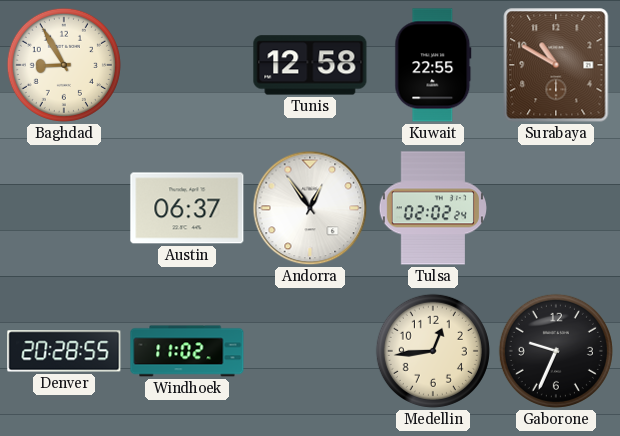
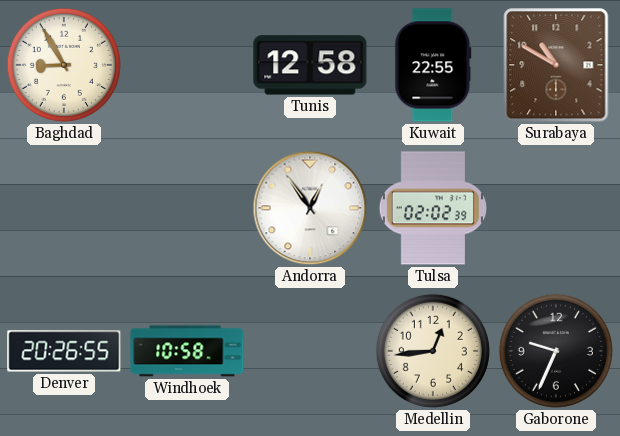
Austin: 06:37 -> none (187, 208)
Tulsa: 02:02:24 -> 02:02:39 (432, 208)
Denver: 20:28 -> 20:26 (64, 351)
Windhoek: 11:02 -> 10:58 (187, 351)
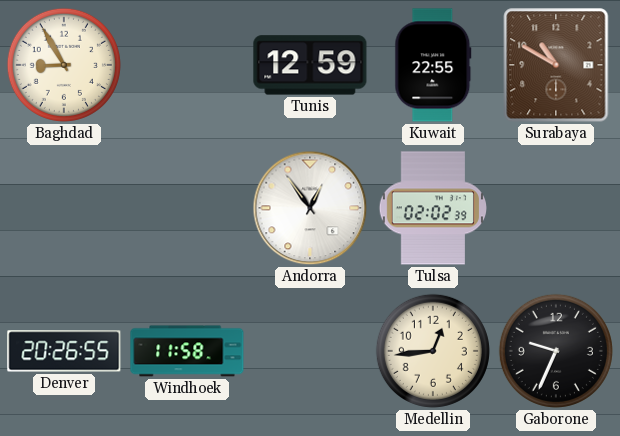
Tunis: 12:58 -> 12:59 (310, 65)
Windhoek: 10:58 -> 11:58 (187, 351)
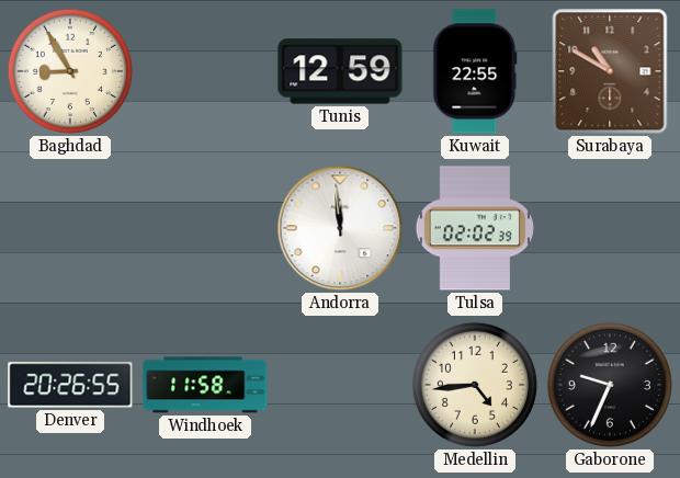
Andorra: 12:54 -> 11:59 (340, 228)
Medellin: 12:44 -> 4:44 (475, 385)
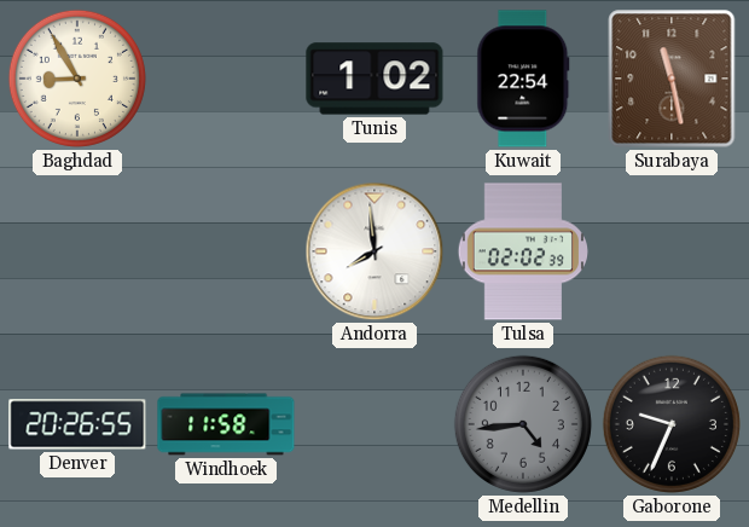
Tunis: 12:59 -> 1:02 (374, 79)
Kuwait: 22:55 -> 22:54 (523, 79)
Surabaya: 10:50 -> 11:28 (672, 79)
Andorra: 11:59 -> 7:59 (374, 251)
Medellin dial: cream -> grey (523, 424)
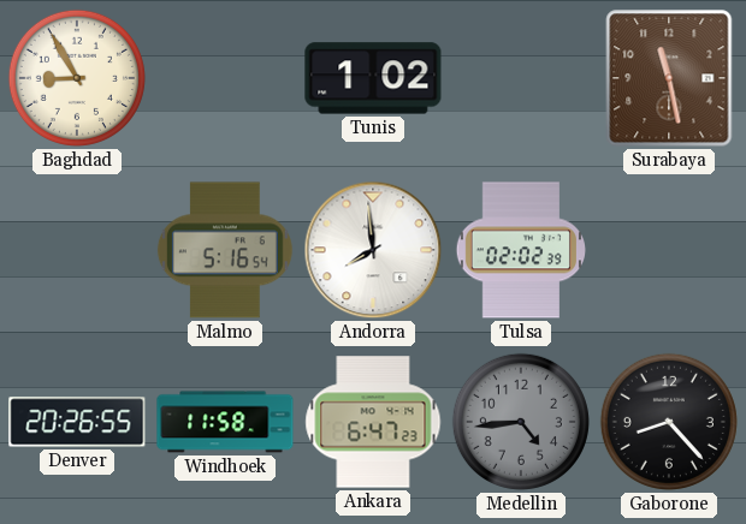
Kuwait: 22:54 -> none (523, 79)
Malmo: none -> 5:16 (225, 250)
Ankara: none -> 6:47 (373, 422)
Gaborone: 9:34 -> 8:23 (669, 422)
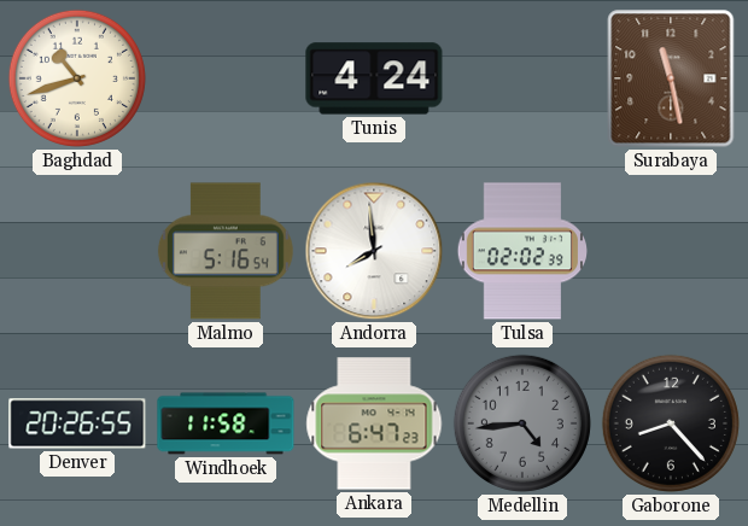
Baghdad: 8:55 -> 10:42 (77, 78)
Tunis: 1:02 -> 4:24 (374, 78)
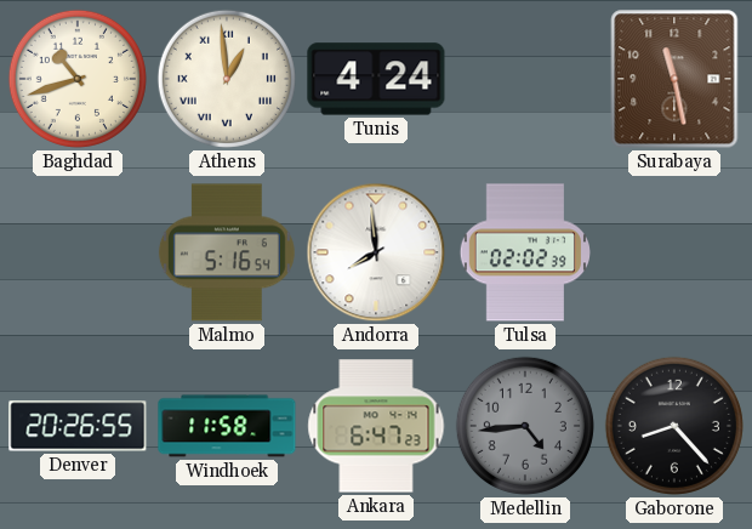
Athens: none -> 12:59 (227, 79)
